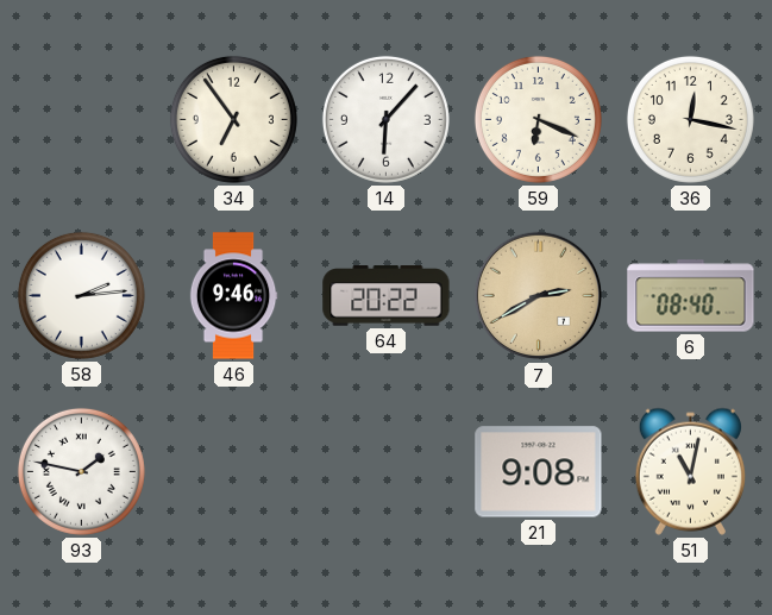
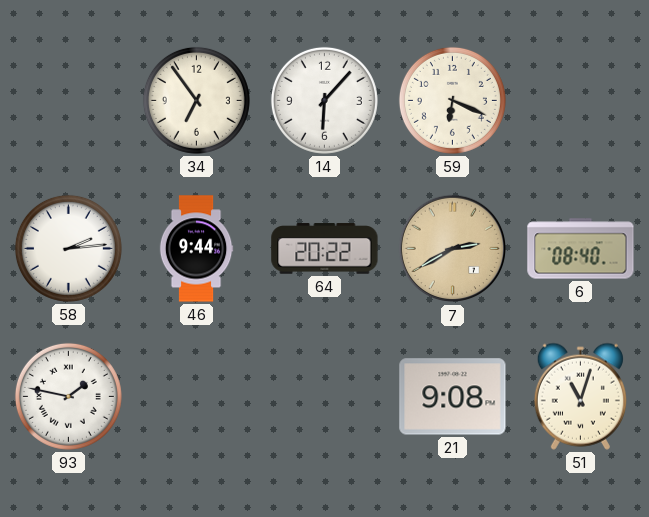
36: 12:17 -> none (690, 119)
46: 9:46 -> 9:44 (196, 249)
51: 11:02 -> 11:03 (580, 396)
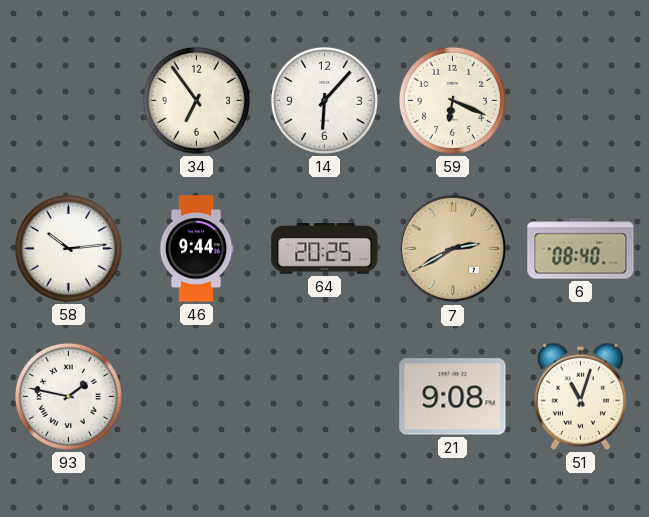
58: 2:14 -> 10:14 (68, 248)
64: 20:22 -> 20:25 (325, 249)
